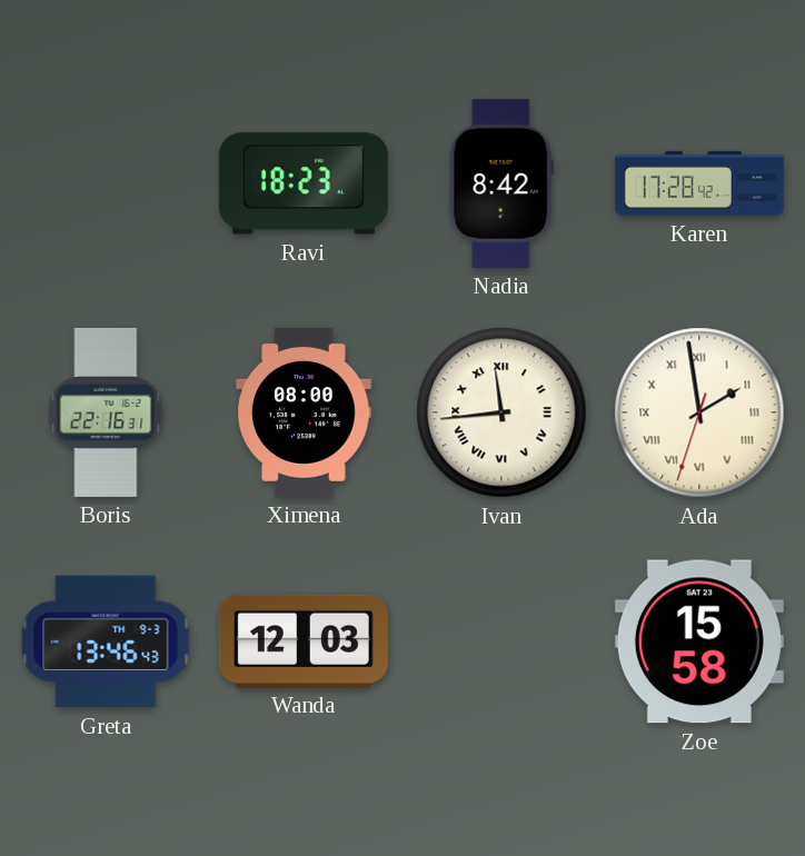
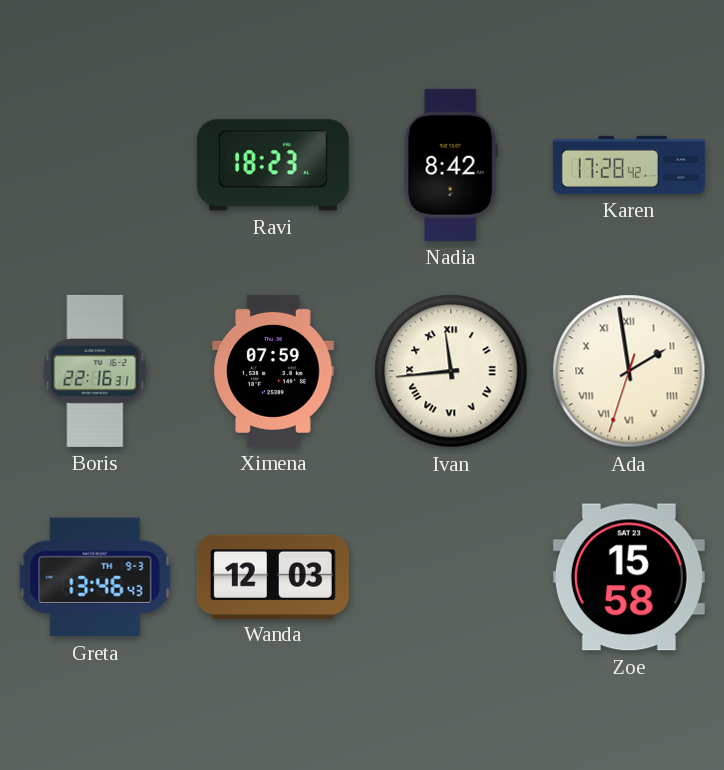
Ximena: 08:00 -> 07:59 (273, 371)
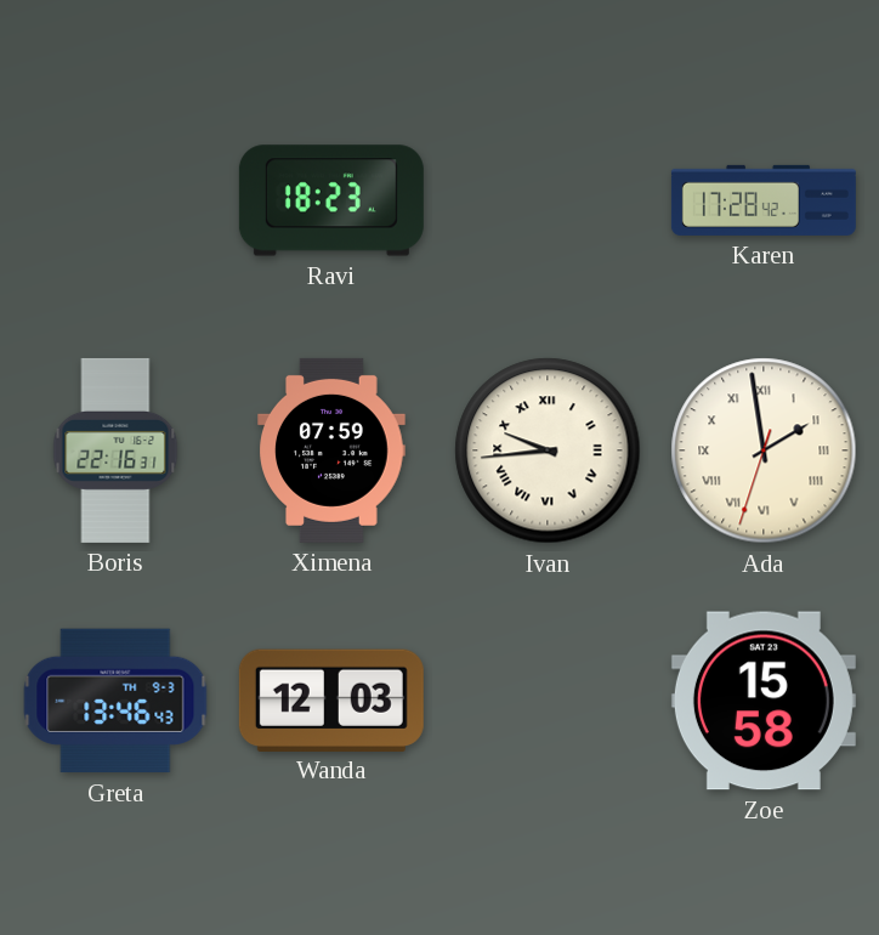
Nadia: 8:42 -> none (451, 165)
Ivan: 11:44 -> 9:44 (548, 450)
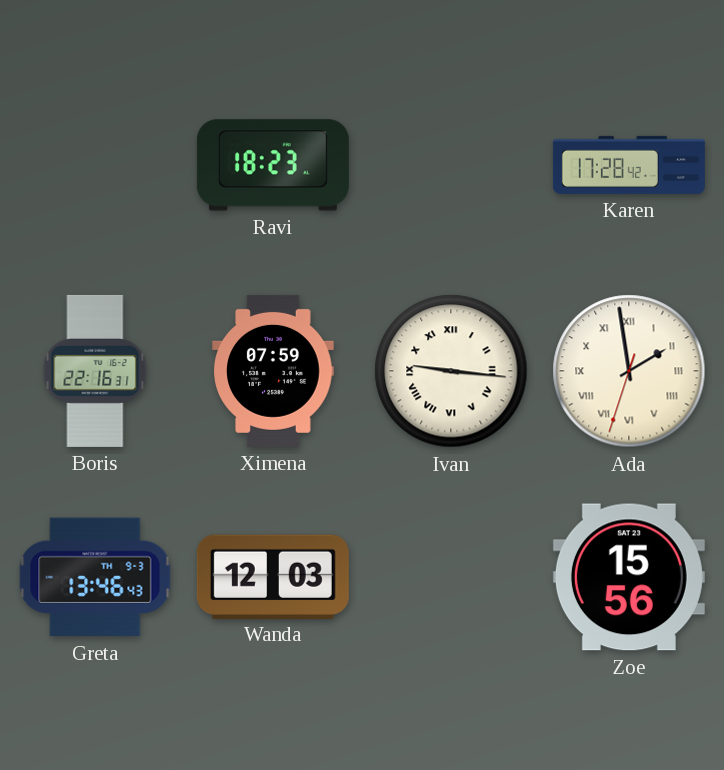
Ivan: 9:44 -> 9:16 (451, 371)
Zoe: 15:58 -> 15:56 (629, 577)
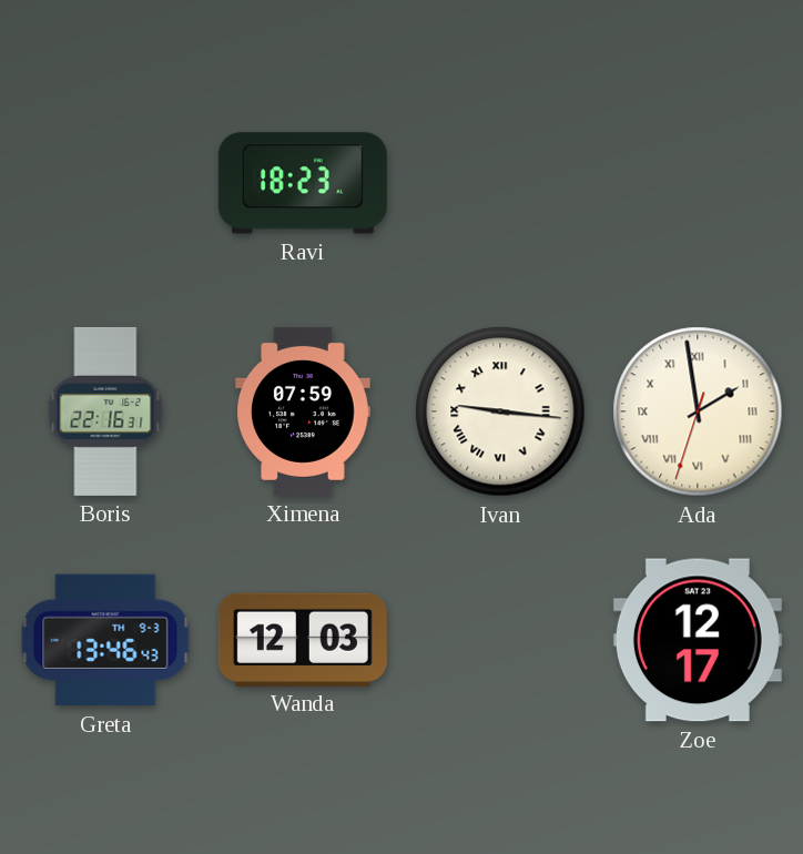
Karen: 17:28 -> none (629, 165)
Zoe: 15:56 -> 12:17 (698, 640)
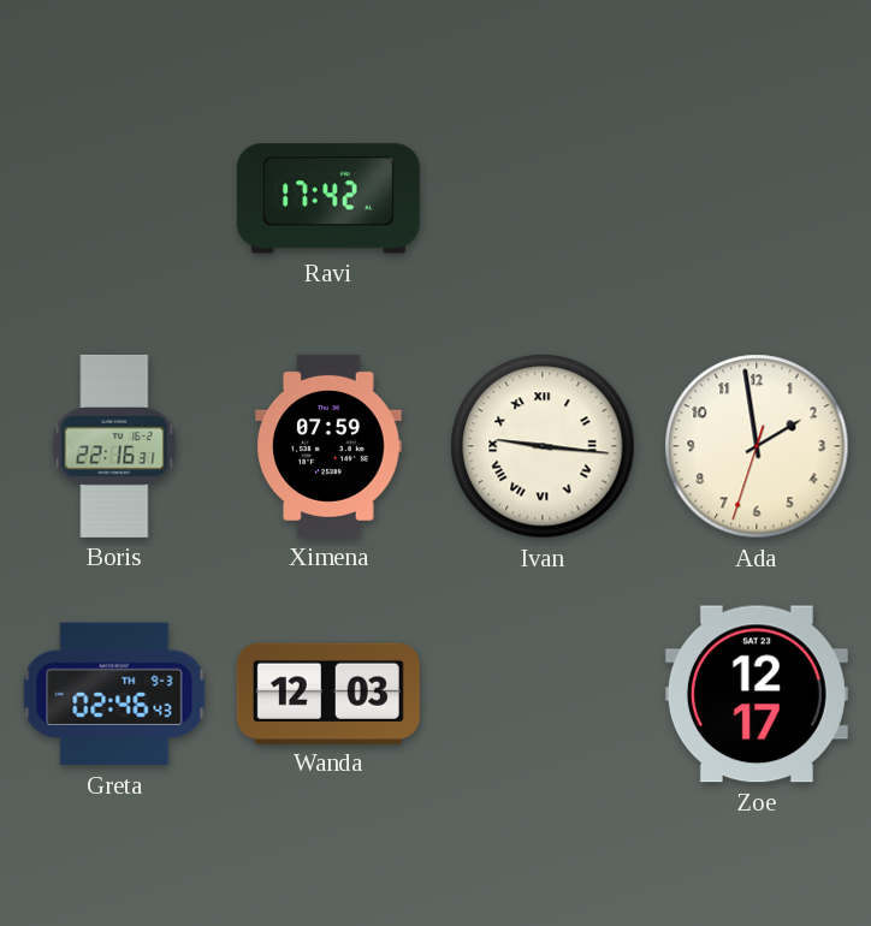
Ravi: 18:23 -> 17:42 (328, 198)
Ada numerals: Roman -> Arabic (757, 446)
Greta: 13:46 -> 02:46 (114, 694)
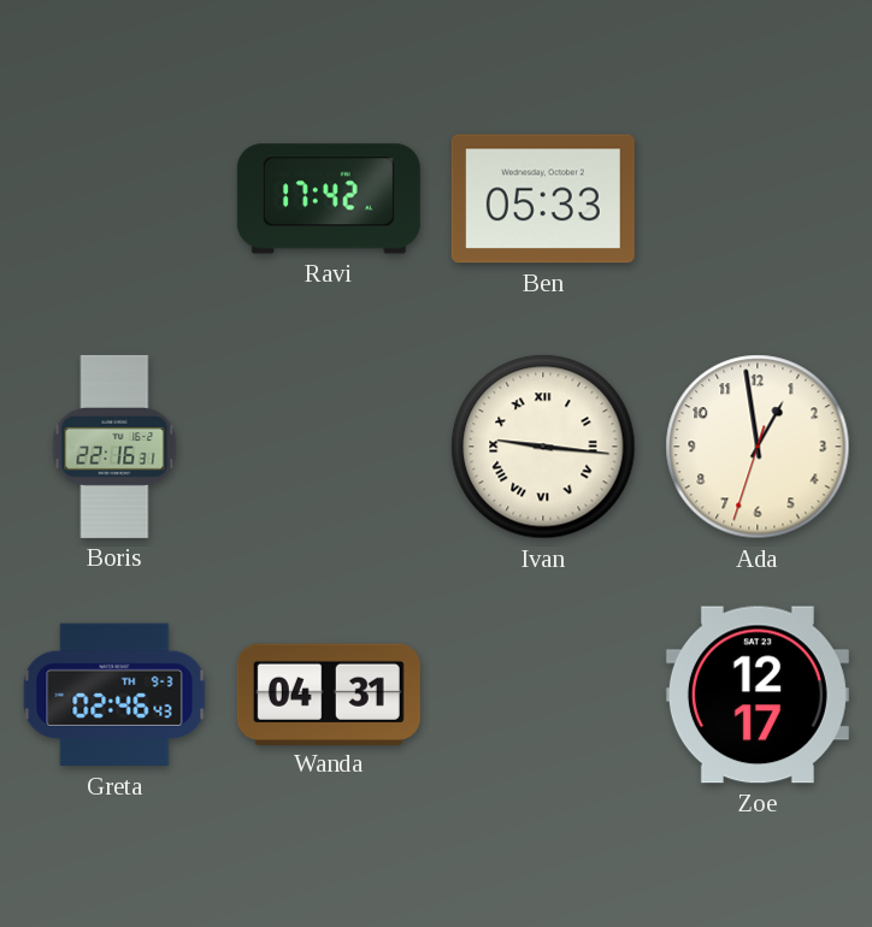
Ben: none -> 05:33 (543, 199)
Ximena: 07:59 -> none (328, 446)
Ada: 1:58 -> 12:58 (758, 447)
Wanda: 12:03 -> 04:31 (329, 693)
